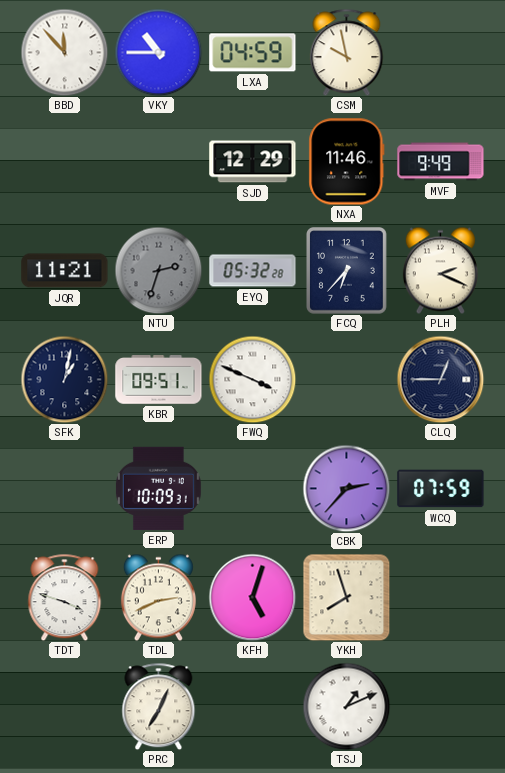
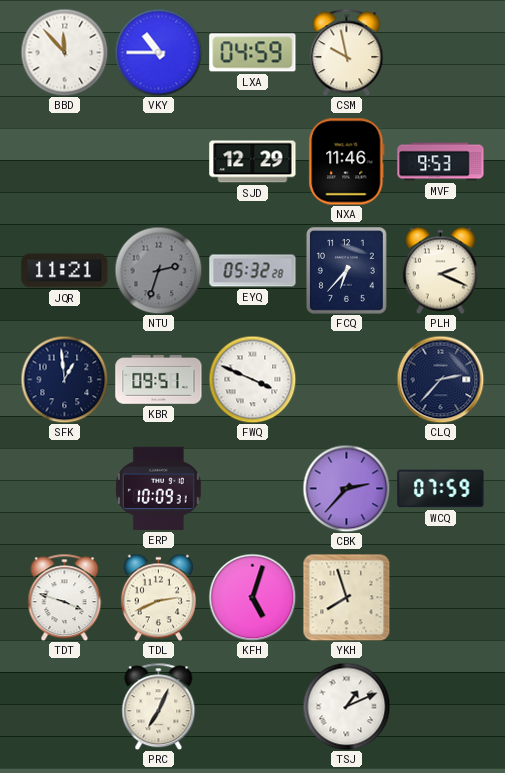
MVF: 9:49 -> 9:53 (441, 162)
SFK: 1:02 -> 12:59 (64, 379)
CLQ: 12:45 -> 2:37 (440, 379)
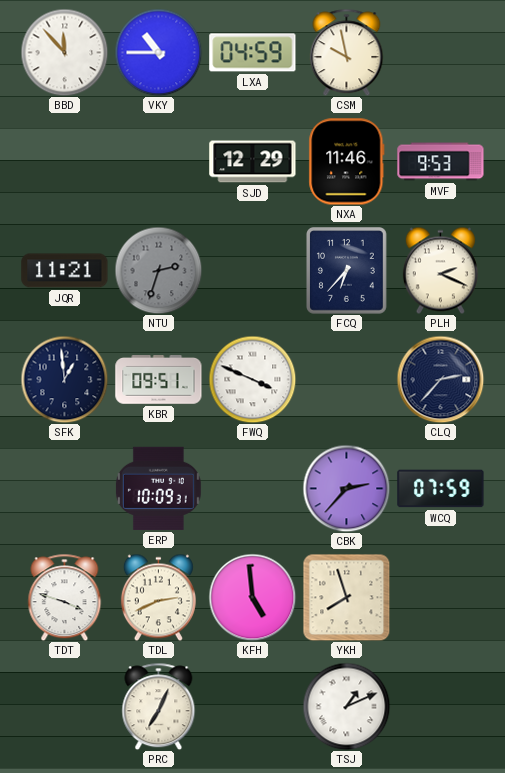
EYQ: 05:32 -> none (253, 271)
KFH: 5:03 -> 4:59 (252, 597)
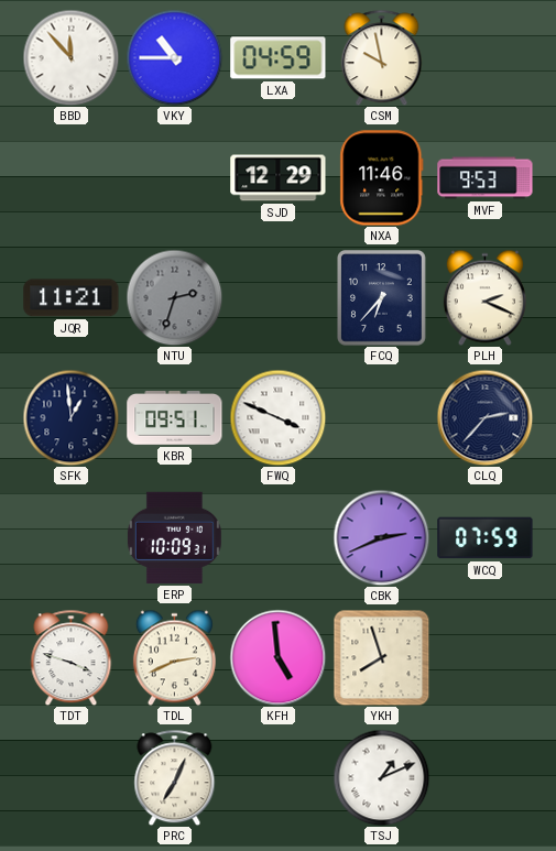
CBK: 2:37 -> 2:41 (381, 537)
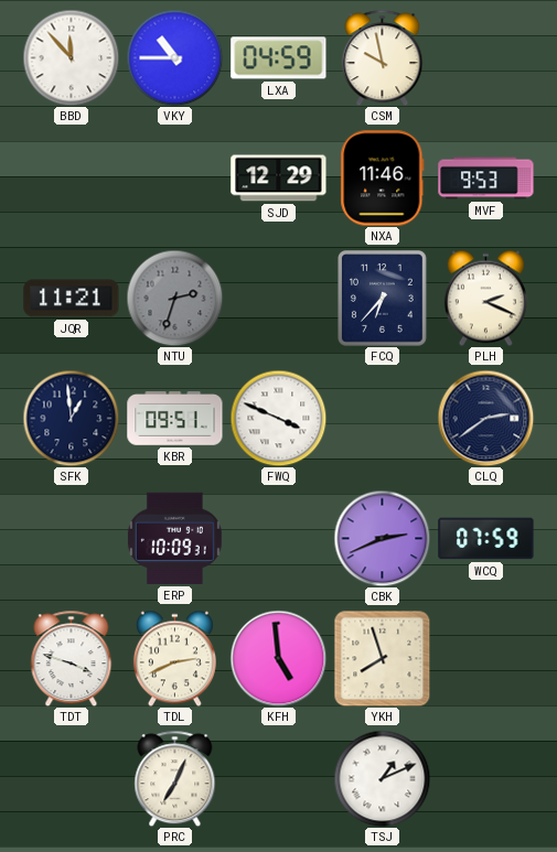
CLQ: 2:37 -> 2:39 (485, 418)
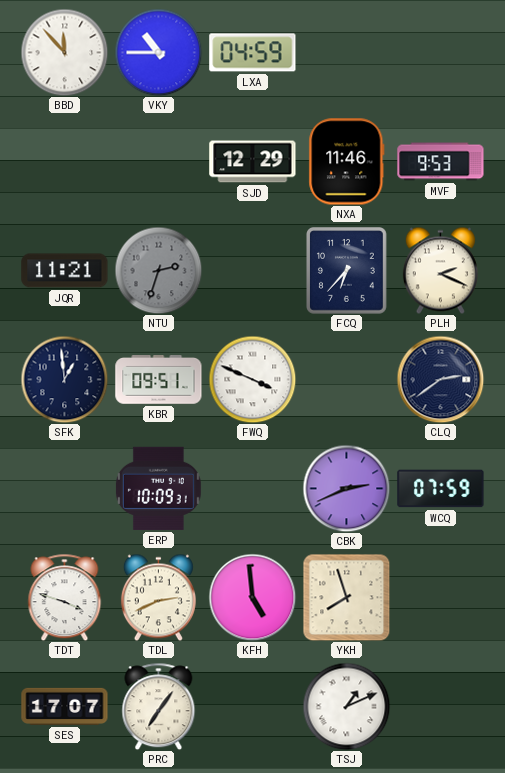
CSM: 9:58 -> none (383, 57)
SES: none -> 17:07 (65, 706)
PRC: 7:04 -> 7:06 (159, 706)
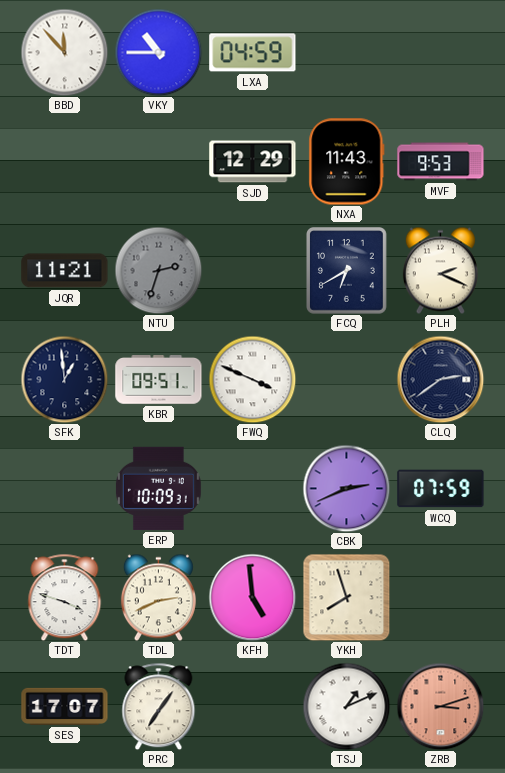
NXA: 11:46 -> 11:43 (347, 162)
FCQ: 6:37 -> 6:40 (347, 271)
ZRB: none -> 3:12 (440, 706)
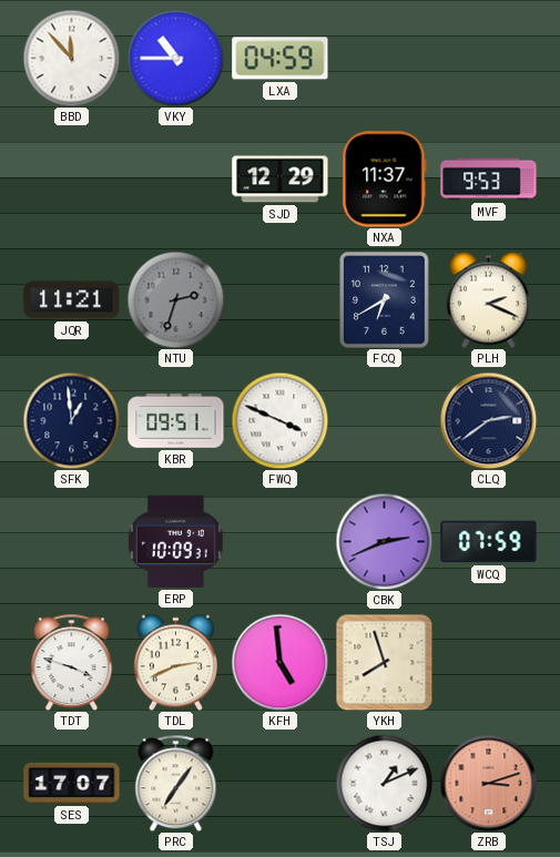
NXA: 11:43 -> 11:37 (385, 180)
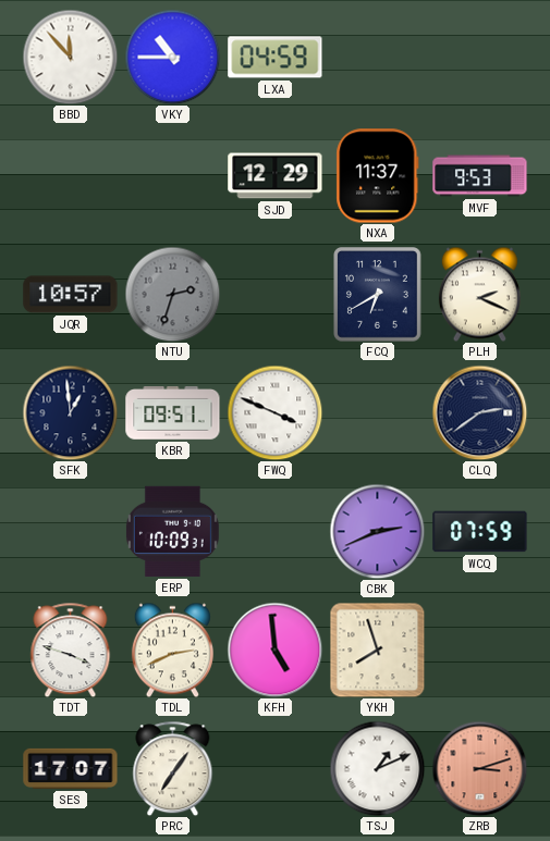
JQR: 11:21 -> 10:57 (71, 295)
